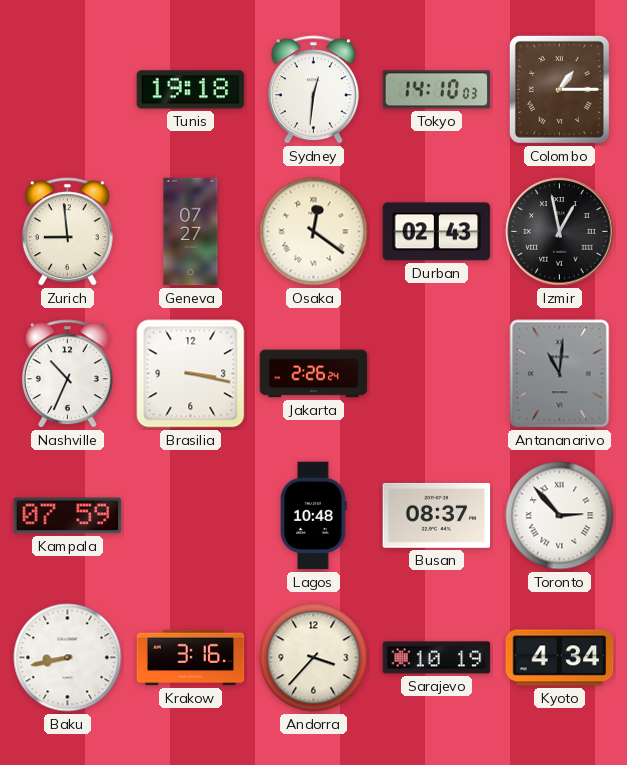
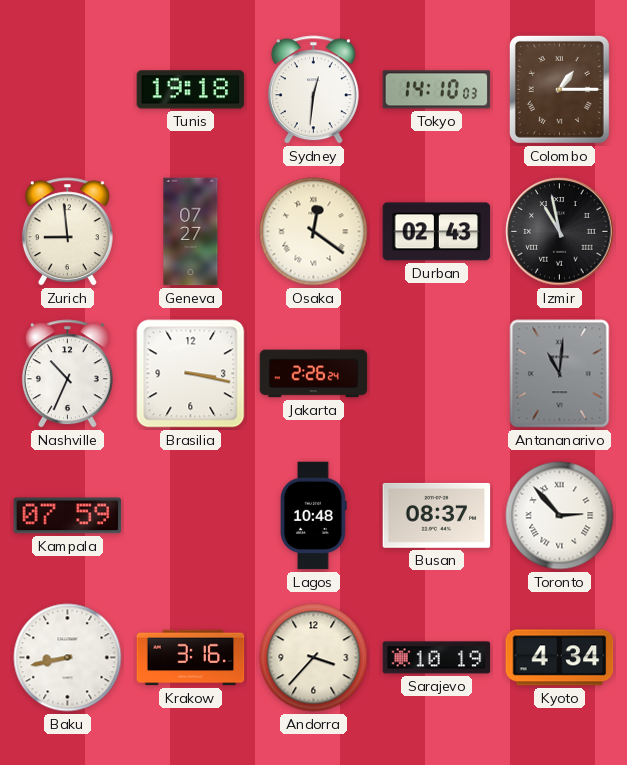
Izmir: 12:58 -> 10:58 (560, 232)
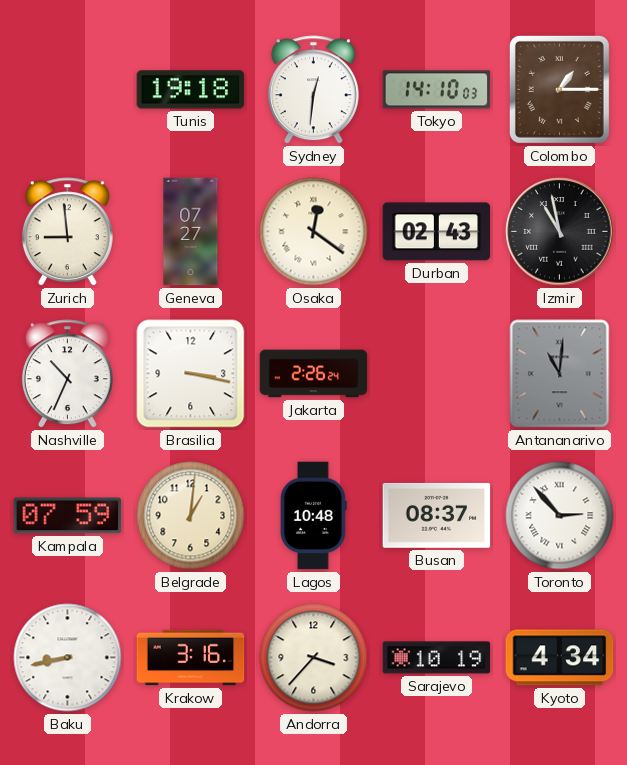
Belgrade: none -> 1:01 (191, 516)
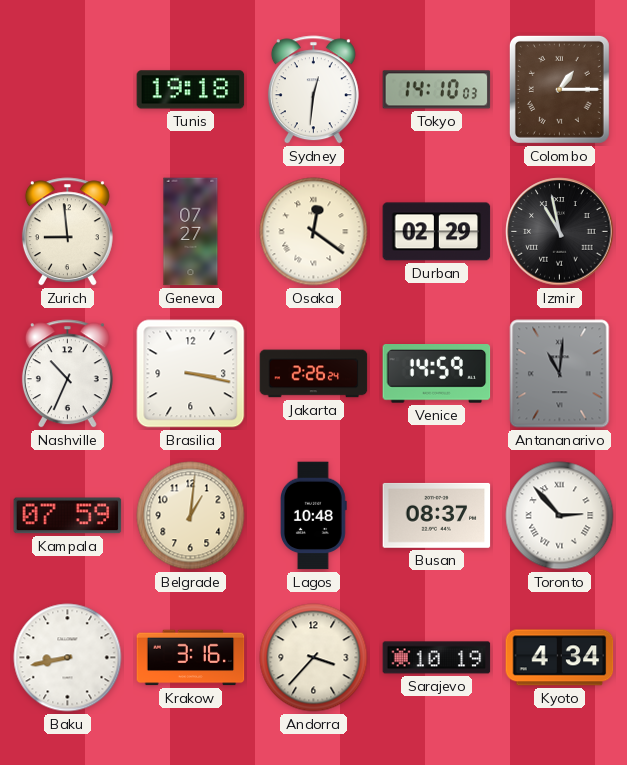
Durban: 02:43 -> 02:29 (437, 232)
Venice: none -> 14:59 (437, 374)
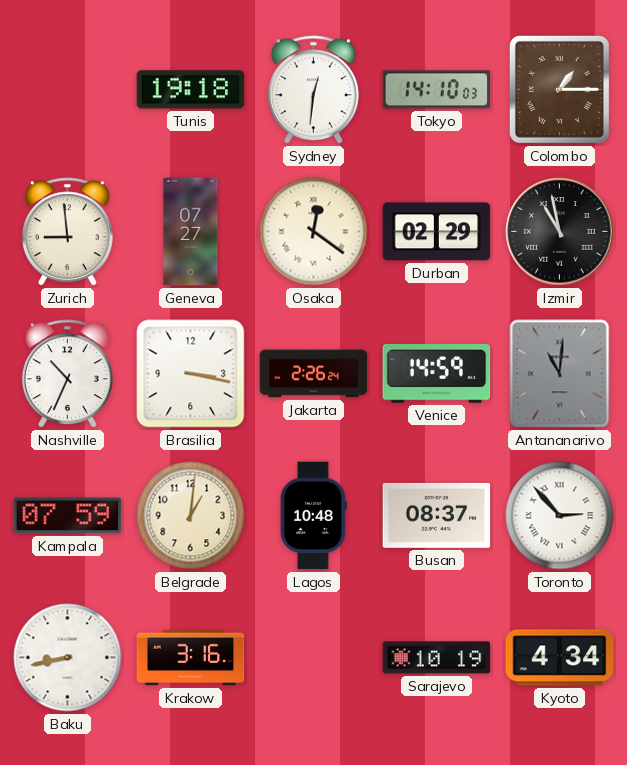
Andorra: 3:37 -> none (314, 658)
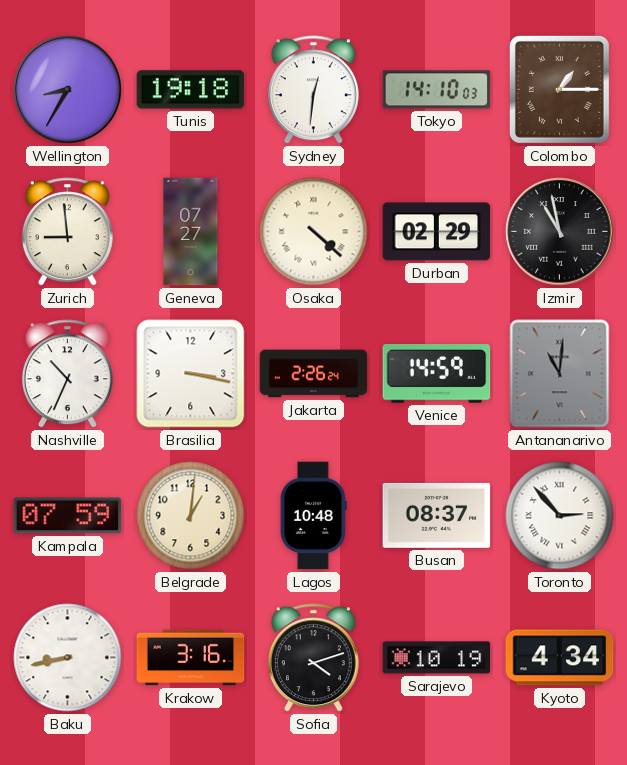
Wellington: none -> 8:35 (68, 90)
Osaka: 12:21 -> 4:22 (314, 232)
Sofia: none -> 4:12 (313, 658)
